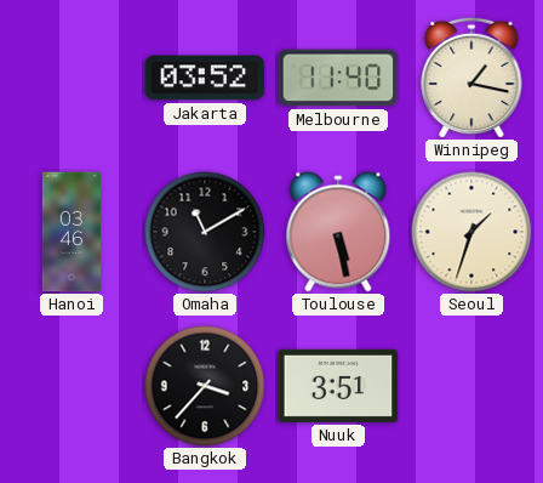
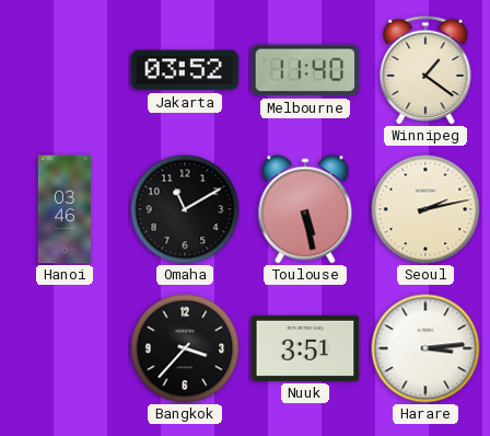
Winnipeg: 1:17 -> 1:21 (425, 70)
Seoul: 1:33 -> 2:13 (425, 209)
Harare: none -> 3:14 (425, 348)
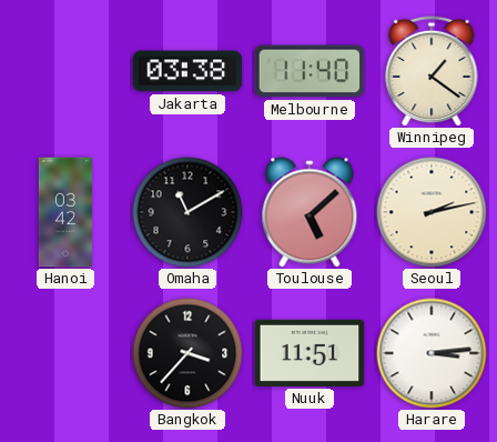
Jakarta: 03:52 -> 03:38 (187, 71)
Hanoi: 03:46 -> 03:42 (65, 212)
Toulouse: 5:28 -> 5:08 (310, 212)
Nuuk: 3:51 -> 11:51 (310, 353)
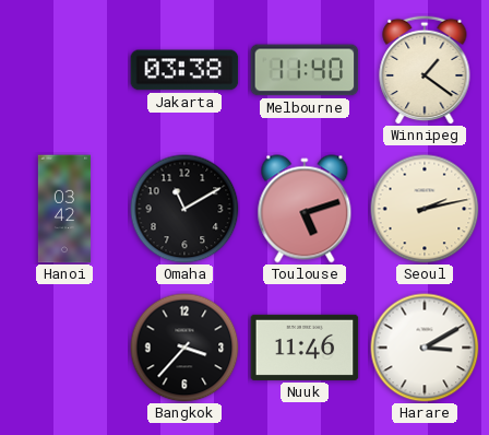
Toulouse: 5:08 -> 5:12 (305, 209)
Nuuk: 11:51 -> 11:46 (305, 348)
Harare: 3:14 -> 3:10 (425, 348)
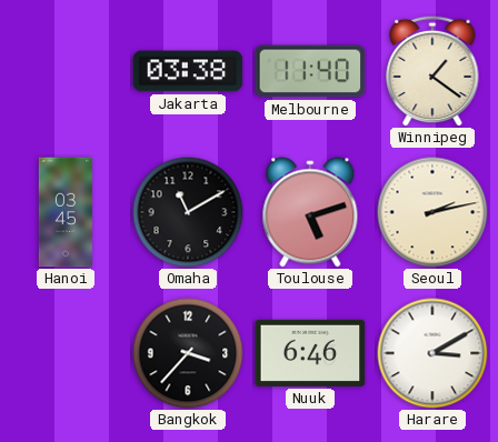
Hanoi: 03:42 -> 03:45 (66, 212)
Nuuk: 11:46 -> 6:46 (310, 353)
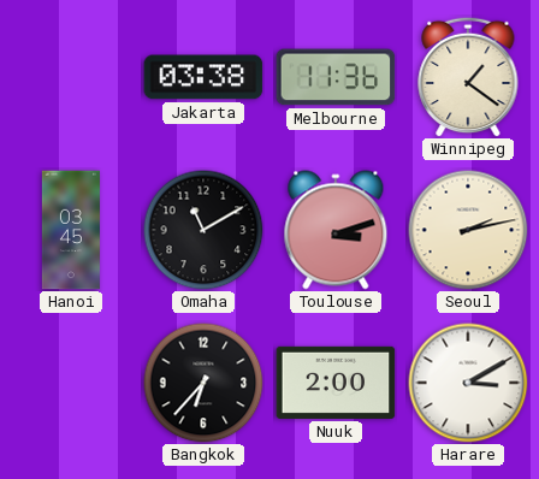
Melbourne: 11:40 -> 11:36 (336, 77)
Toulouse: 5:12 -> 3:12 (336, 230)
Bangkok: 3:37 -> 6:37 (203, 383)
Nuuk: 6:46 -> 2:00 (336, 383)
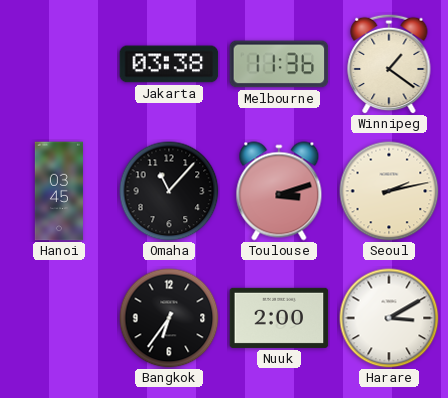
Omaha: 11:10 -> 11:07 (169, 191)
Bangkok: 6:37 -> 6:36 (169, 318)
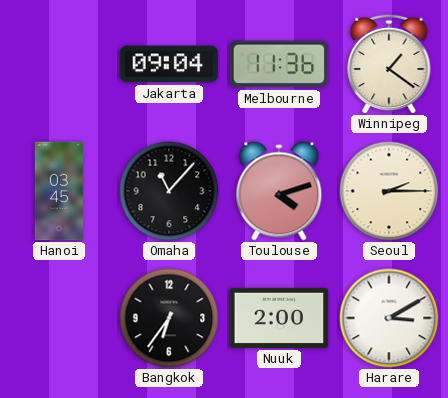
Jakarta: 03:38 -> 09:04 (169, 64)
Toulouse: 3:12 -> 4:12 (279, 191)
Seoul: 2:13 -> 2:15 (389, 191)
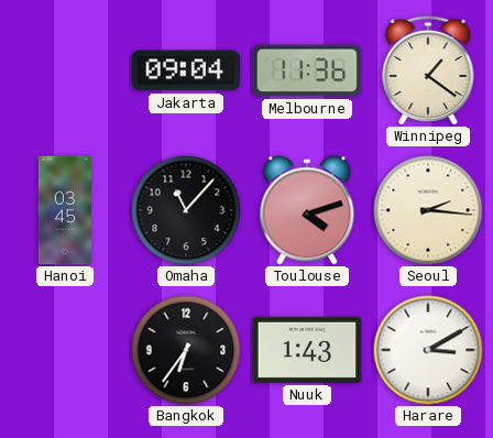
Seoul: 2:15 -> 2:16 (428, 210)
Nuuk: 2:00 -> 1:43 (307, 350)
